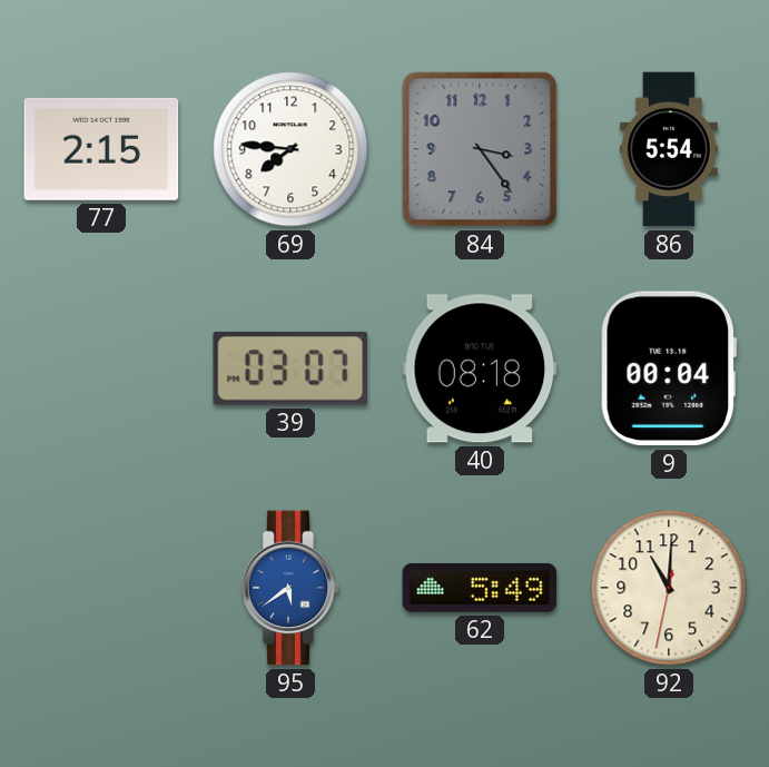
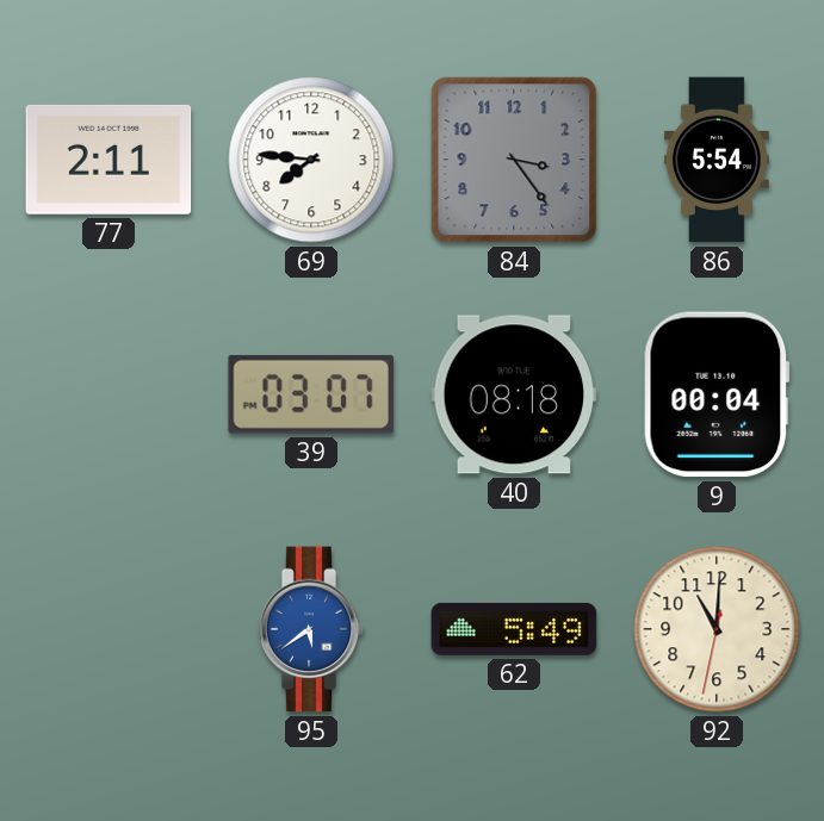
77: 2:15 -> 2:11 (109, 160)
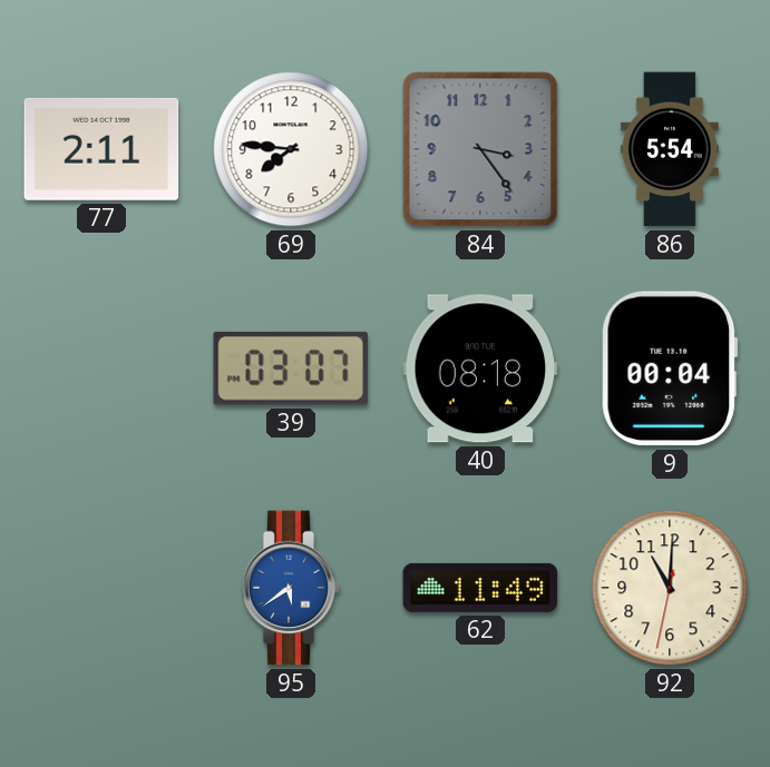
62: 5:49 -> 11:49 (480, 588)
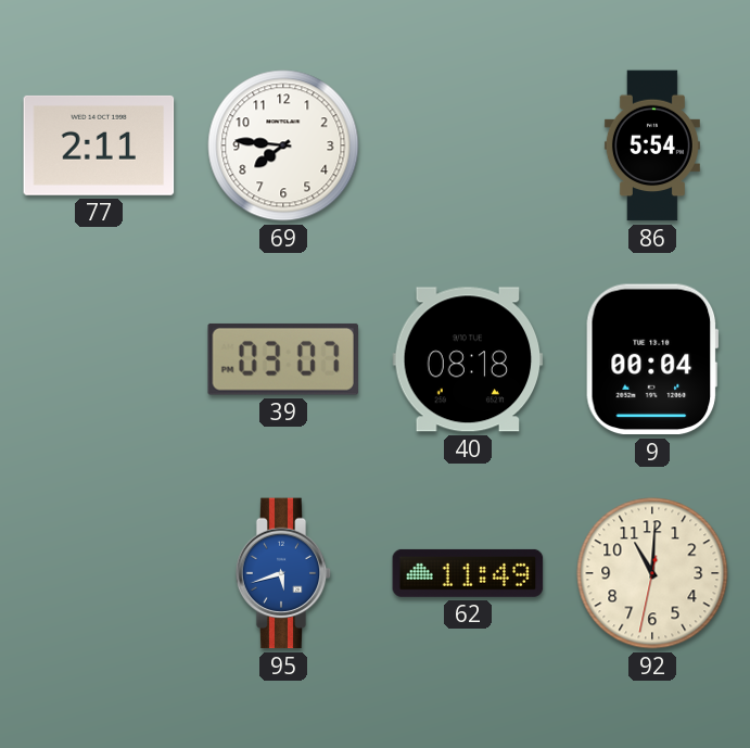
84: 3:24 -> none (480, 149)
95: 5:39 -> 5:42 (283, 573)
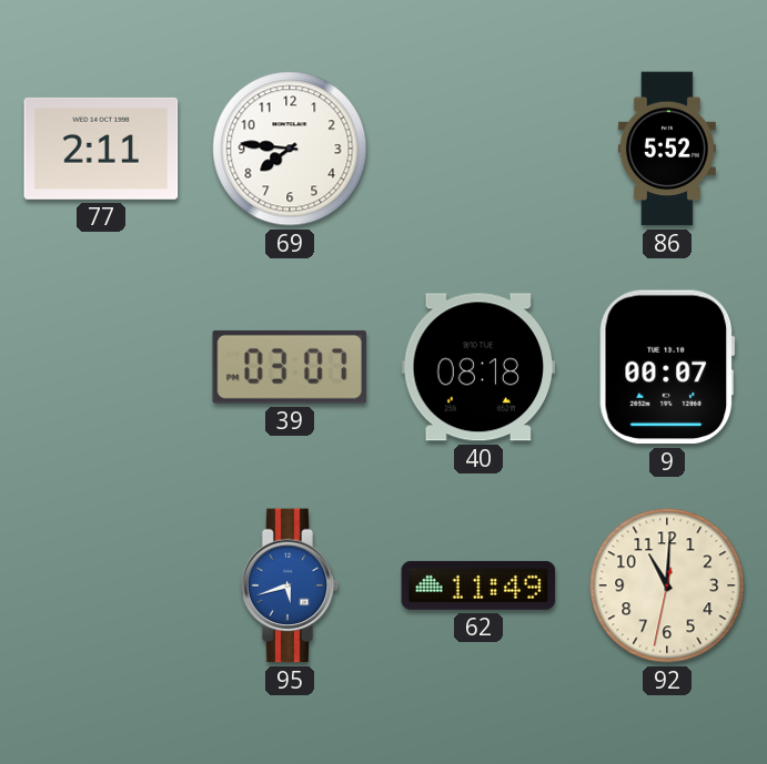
86: 5:54 -> 5:52 (667, 149)
9: 00:04 -> 00:07 (667, 367)
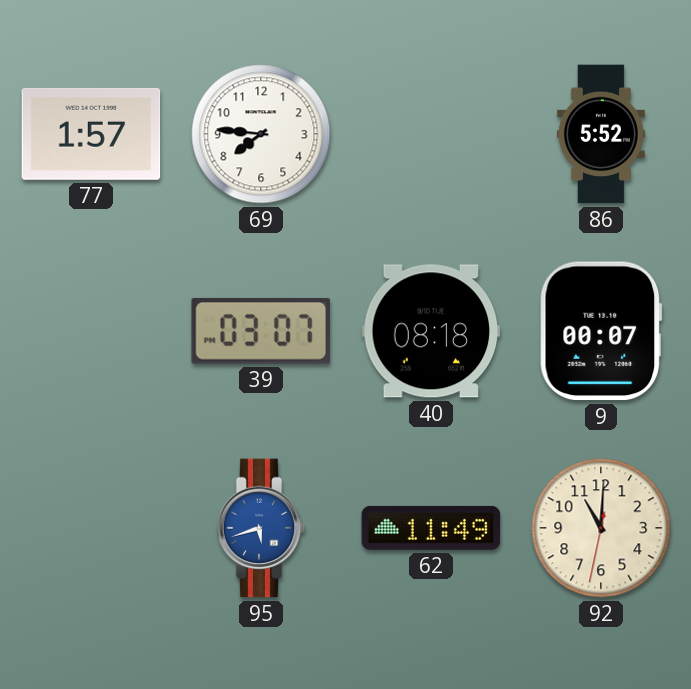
77: 2:11 -> 1:57 (91, 134)
